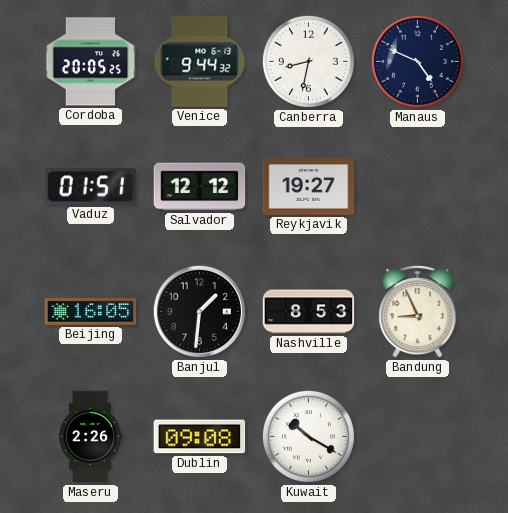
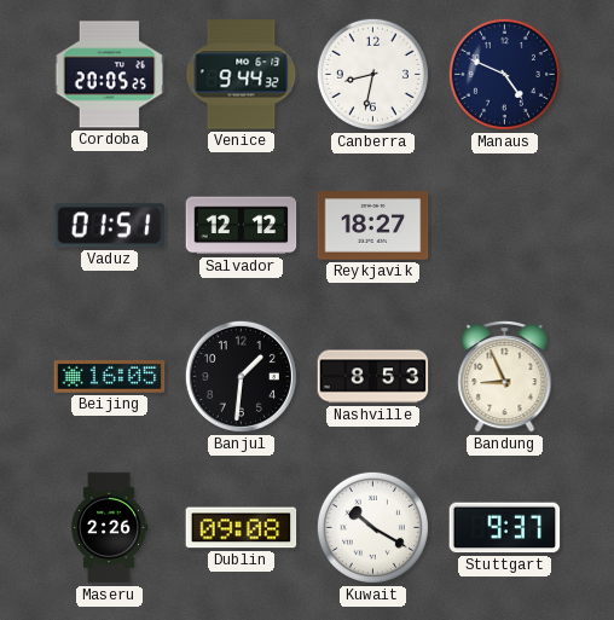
Reykjavik: 19:27 -> 18:27 (373, 226)
Stuttgart: none -> 9:37 (505, 528)
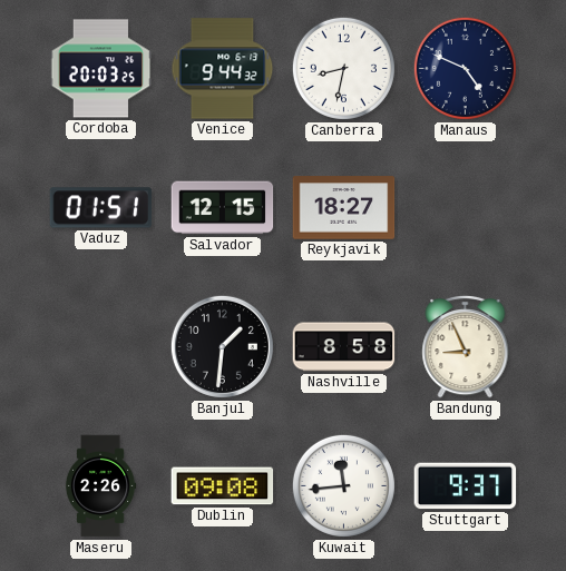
Cordoba: 20:05 -> 20:03 (101, 69)
Salvador: 12:12 -> 12:15 (223, 208)
Beijing: 16:05 -> none (110, 377)
Nashville: 8:53 -> 8:58 (344, 347)
Kuwait: 10:20 -> 11:44 (343, 485)
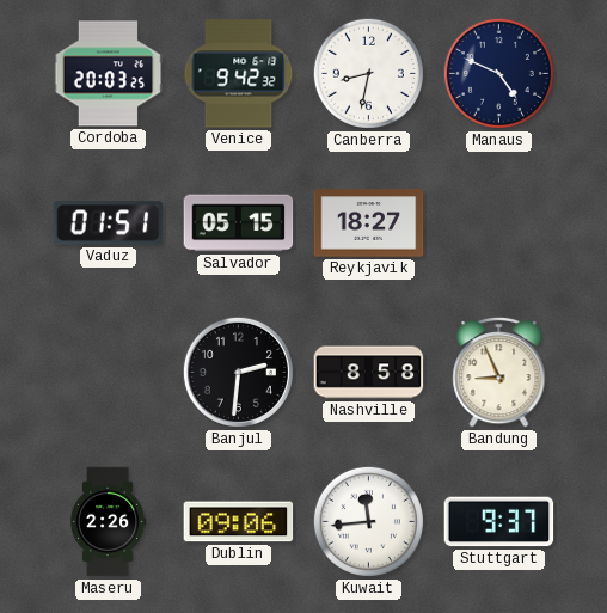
Venice: 9:44 -> 9:42 (239, 74)
Salvador: 12:15 -> 05:15 (239, 223)
Banjul: 1:31 -> 2:31 (238, 372)
Dublin: 09:08 -> 09:06 (239, 522)
